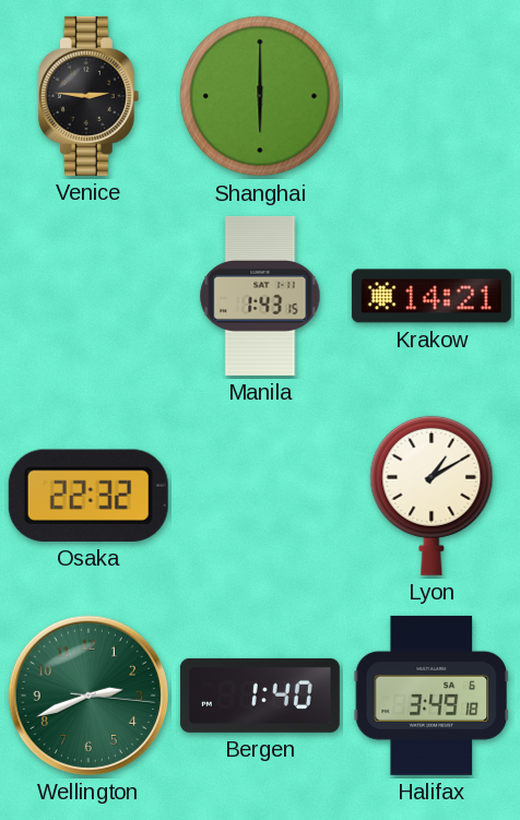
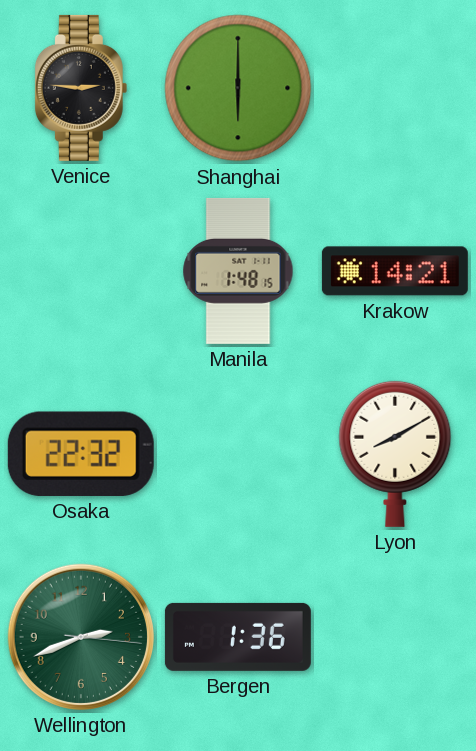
Manila: 1:43 -> 1:48 (238, 271)
Lyon: 1:10 -> 8:10 (395, 454)
Bergen: 1:40 -> 1:36 (238, 637)
Halifax: 3:49 -> none (432, 696)
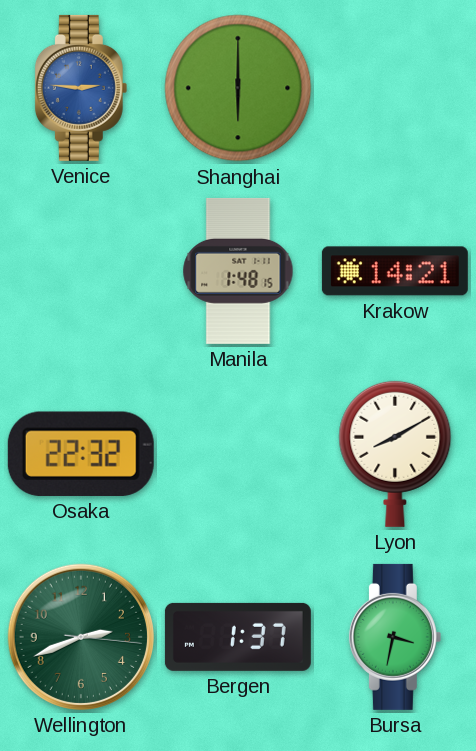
Venice dial: black -> blue (81, 88)
Bergen: 1:36 -> 1:37 (238, 637)
Bursa: none -> 3:32 (395, 637)
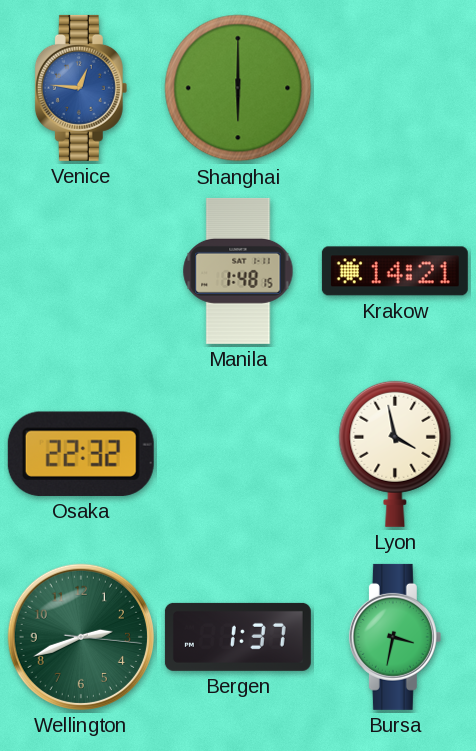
Venice: 2:46 -> 12:46 (81, 88)
Lyon: 8:10 -> 3:58 (395, 454)
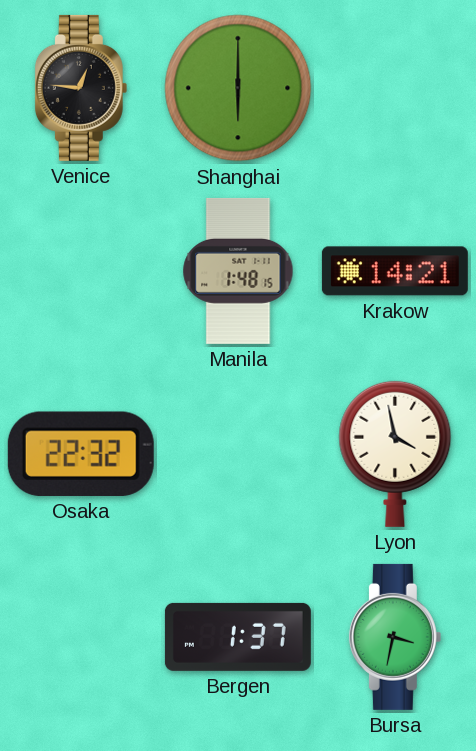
Venice dial: blue -> black (81, 88)
Wellington: 2:41 -> none (81, 637)
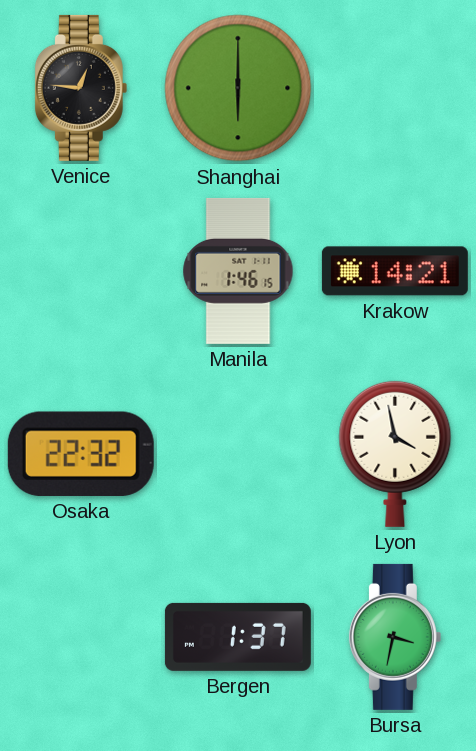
Manila: 1:48 -> 1:46 (238, 271)
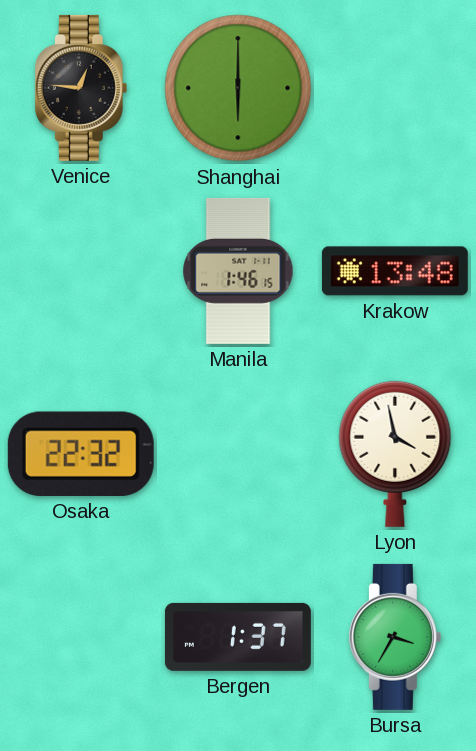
Krakow: 14:21 -> 13:48 (395, 271)
Bursa: 3:32 -> 3:35 (395, 637)
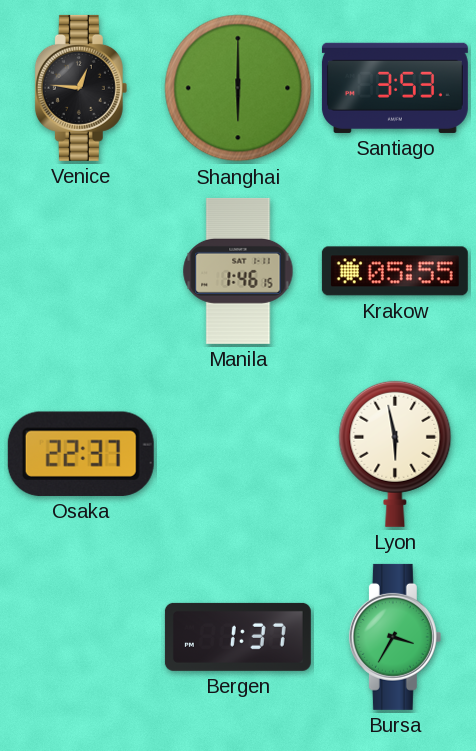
Santiago: none -> 3:53 (395, 88)
Krakow: 13:48 -> 05:55 (395, 271)
Osaka: 22:32 -> 22:37 (81, 454)
Lyon: 3:58 -> 5:58 (395, 454)
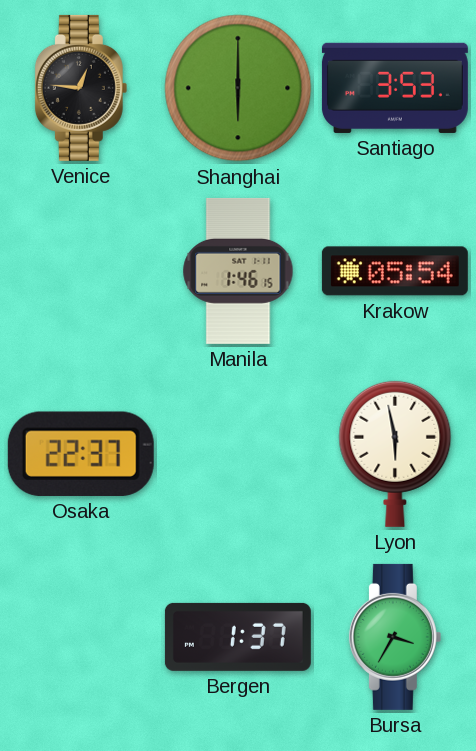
Krakow: 05:55 -> 05:54 (395, 271)
